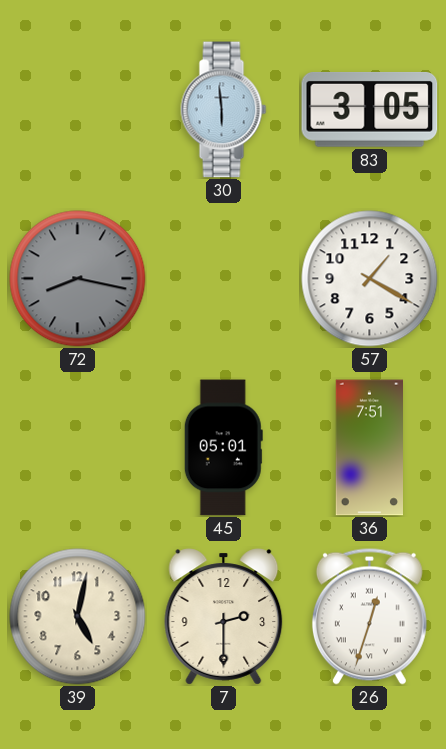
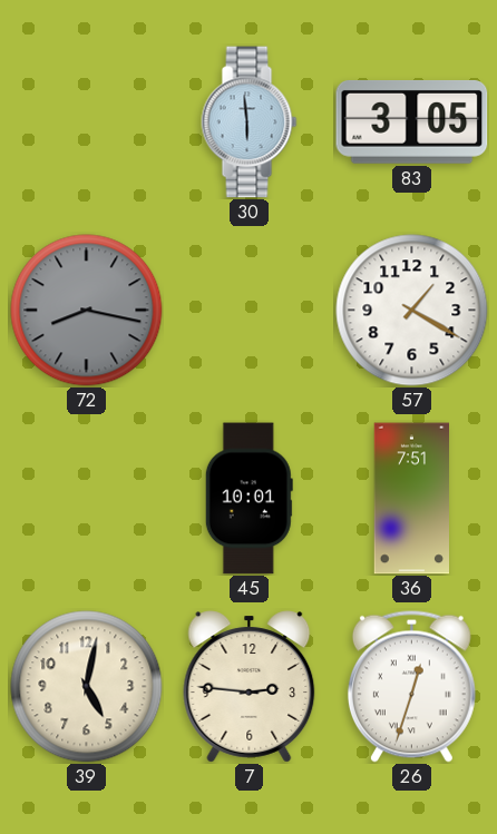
45: 05:01 -> 10:01 (248, 499)
7: 2:30 -> 2:46 (250, 687)
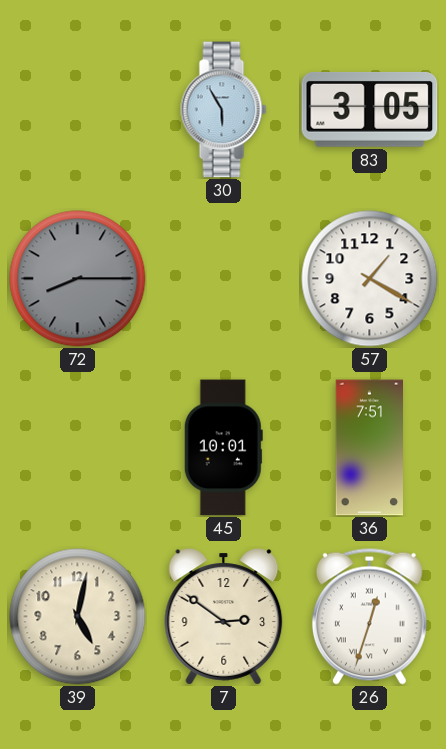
30: 5:59 -> 5:55 (224, 110)
72: 8:17 -> 8:15 (78, 279)
7: 2:46 -> 2:51 (224, 617)
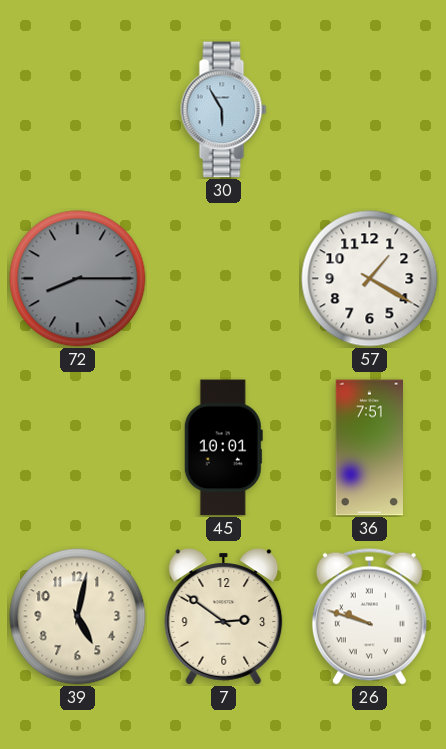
83: 3:05 -> none (370, 109)
26: 12:33 -> 9:48 (369, 616)
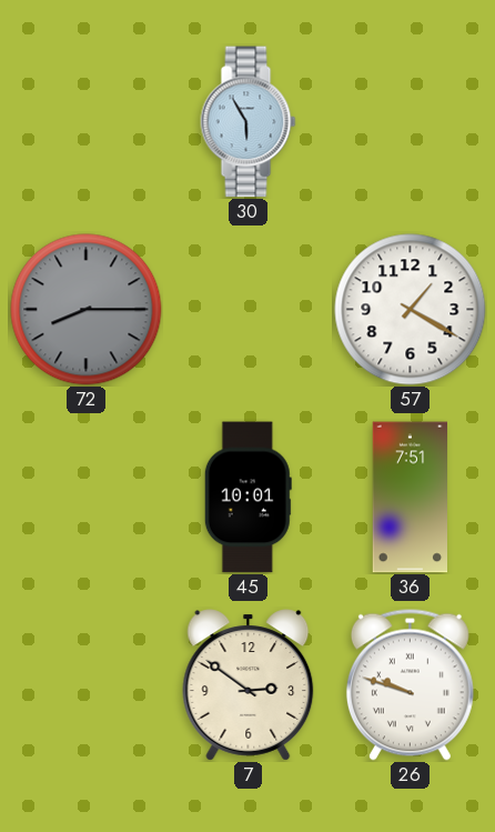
39: 5:02 -> none (78, 617)
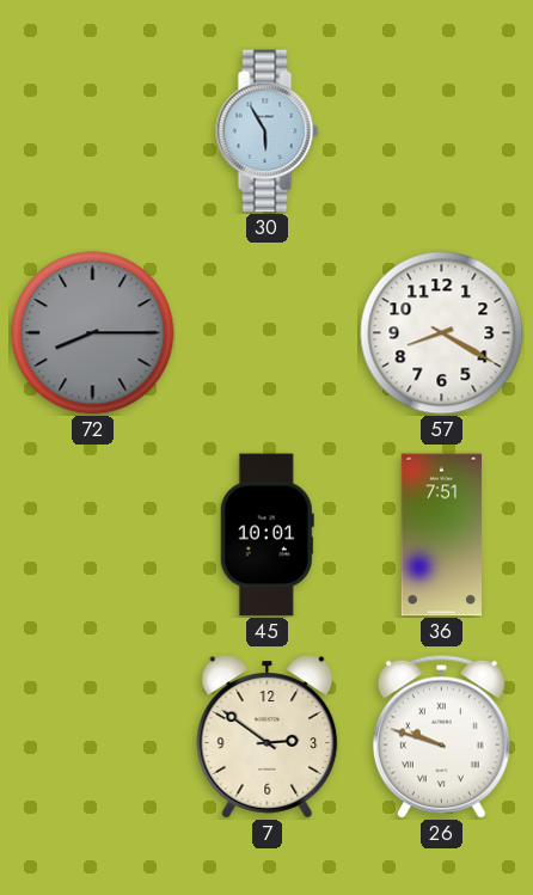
57: 1:20 -> 8:20 (442, 333)
